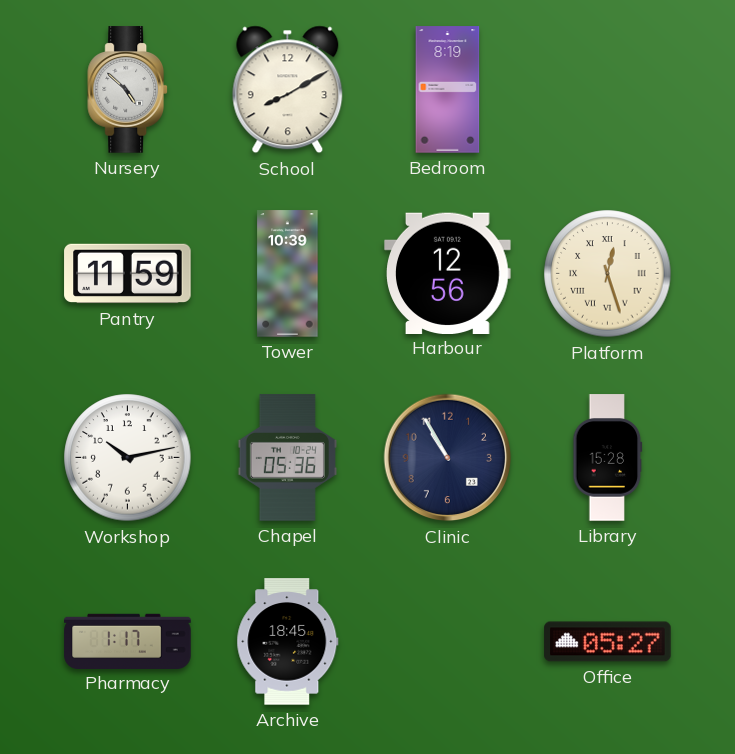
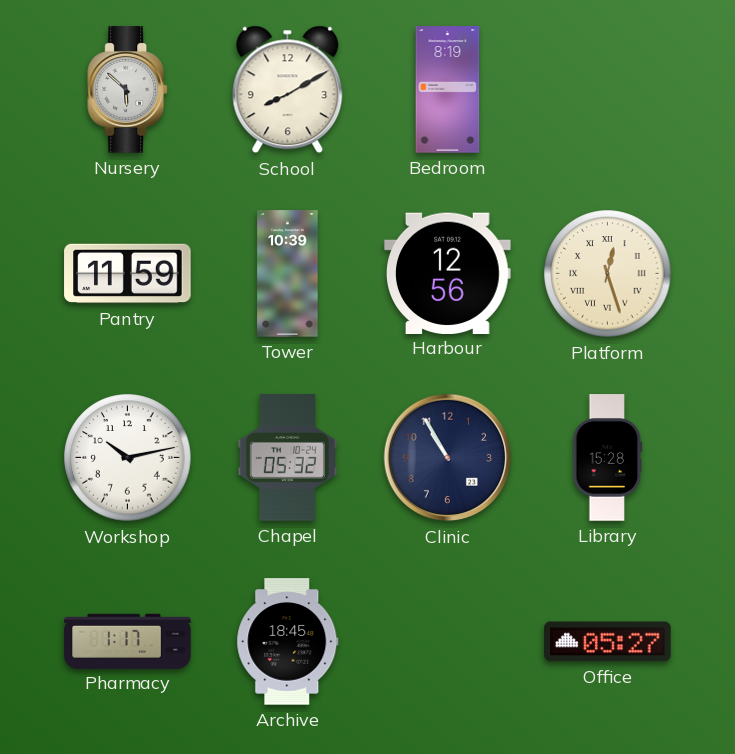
Nursery: 4:52 -> 5:52 (128, 90)
Chapel: 05:36 -> 05:32 (287, 458)
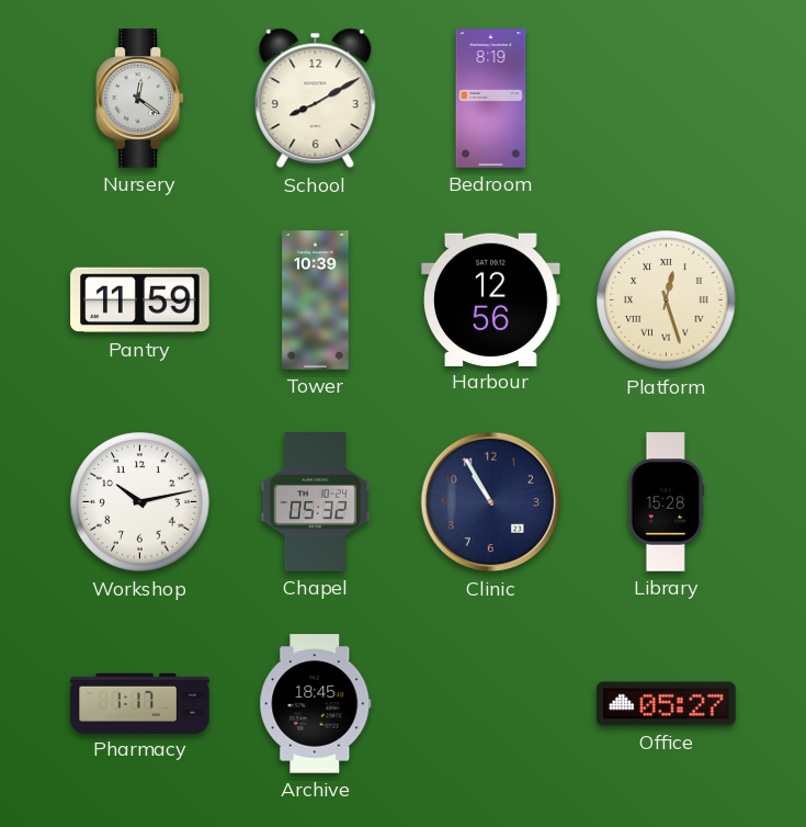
Nursery: 5:52 -> 12:21 (140, 99)
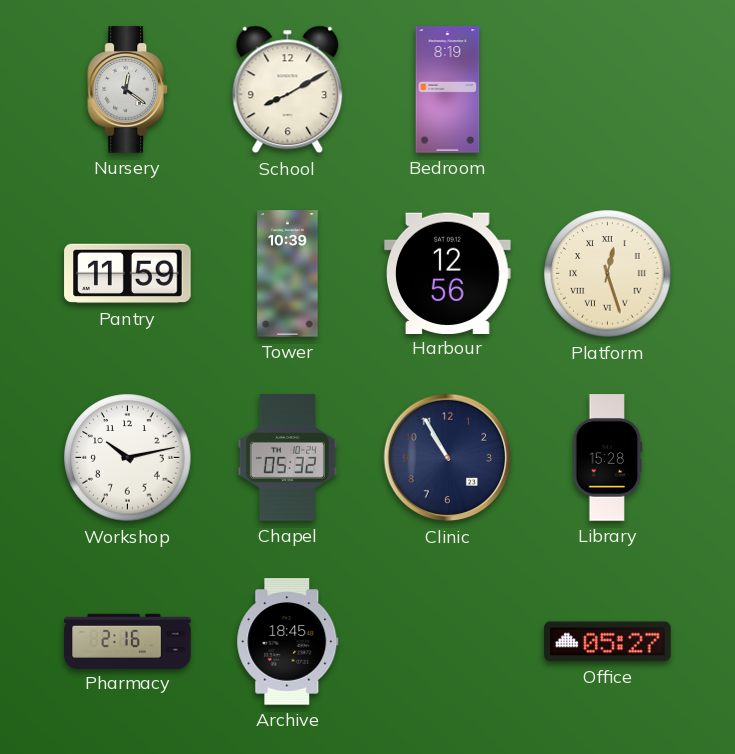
Pharmacy: 1:17 -> 2:16 (128, 641)
